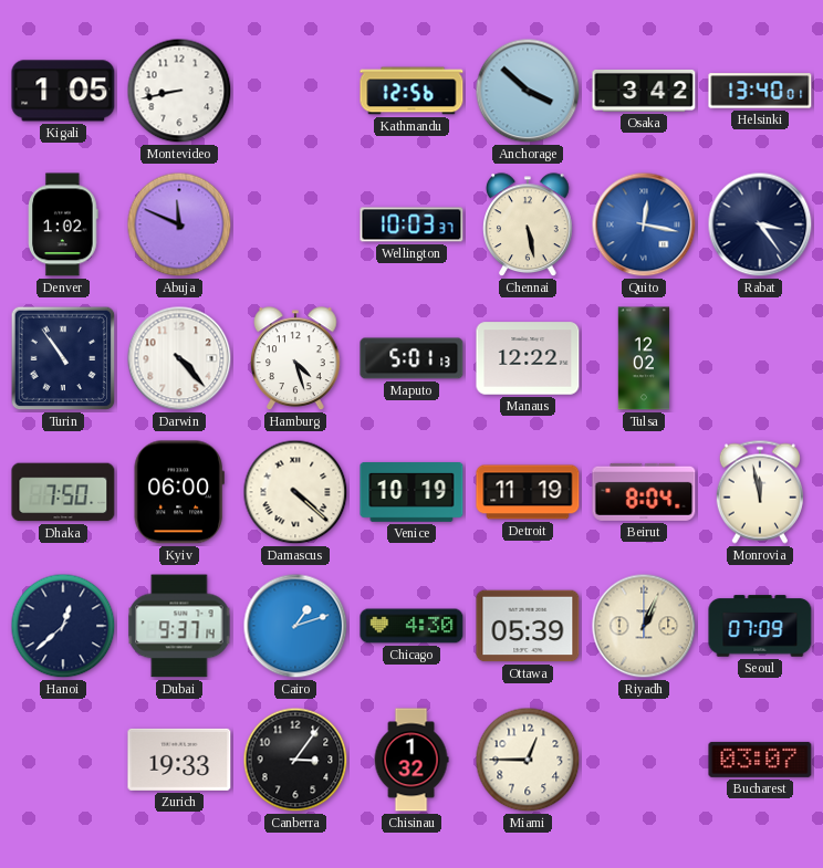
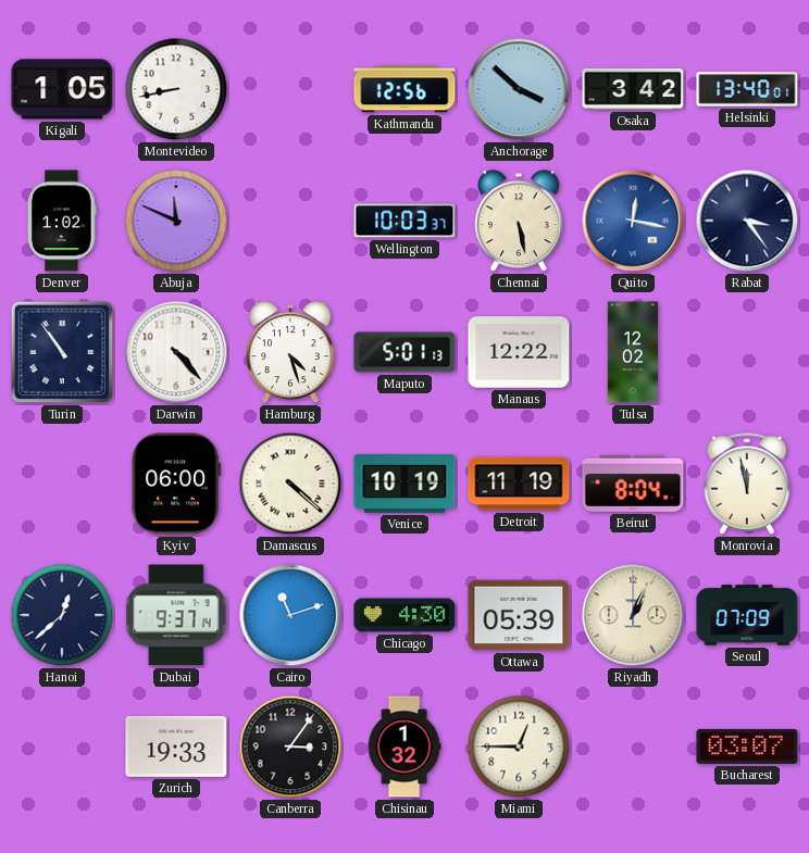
Dhaka: 7:50 -> none (63, 492)
Cairo: 1:12 -> 11:12 (290, 615)
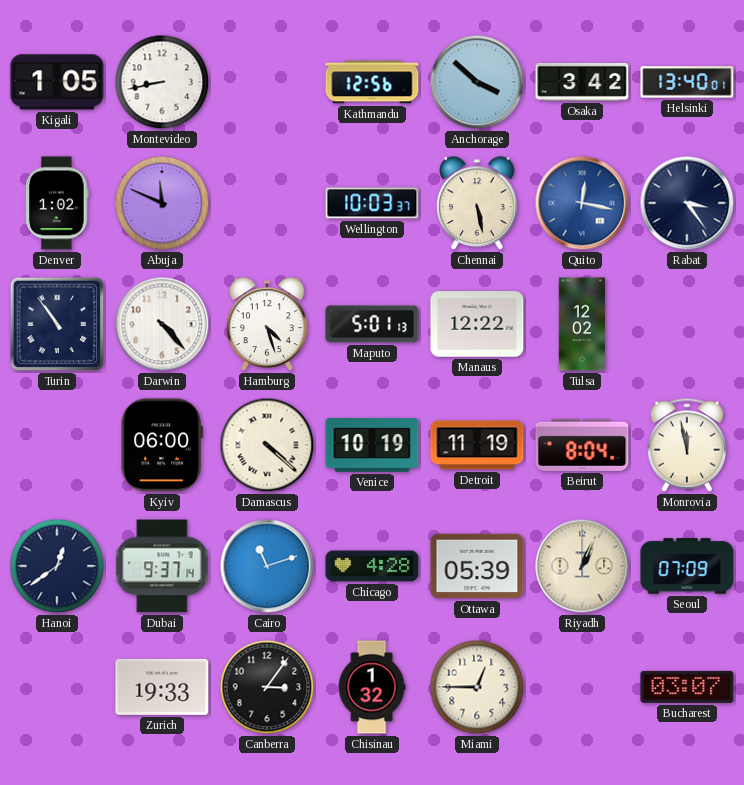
Hanoi: 12:38 -> 12:39 (57, 566)
Chicago: 4:30 -> 4:28 (372, 566)
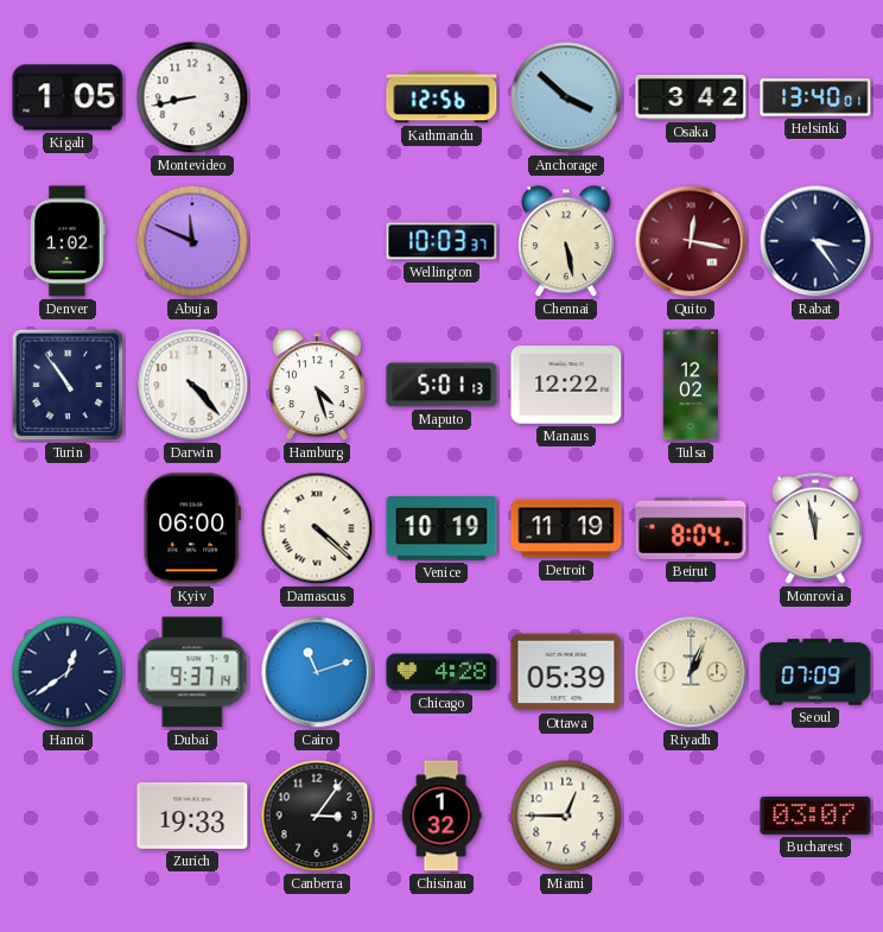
Quito dial: blue -> burgundy (691, 241)
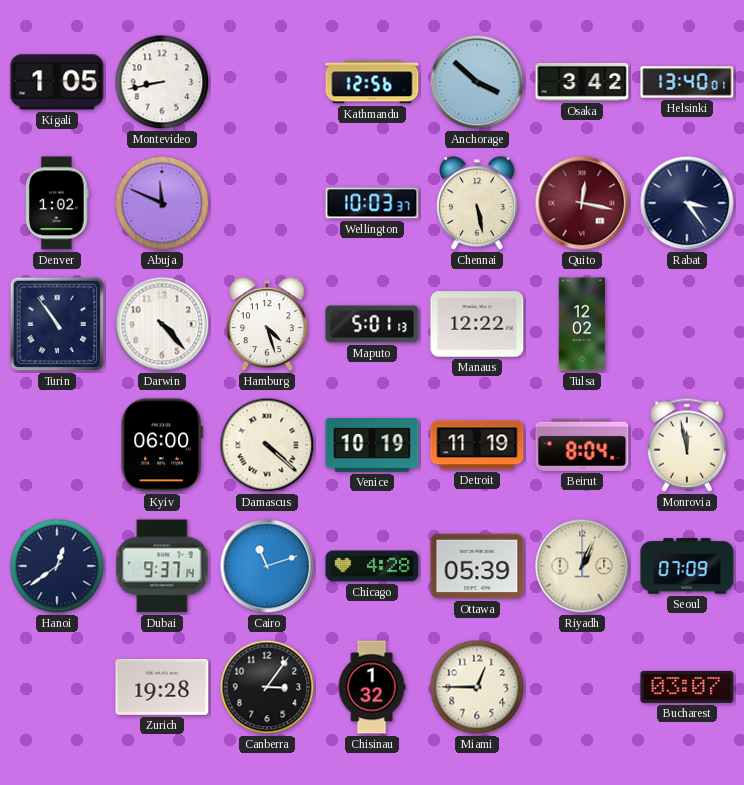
Zurich: 19:33 -> 19:28 (162, 687)
